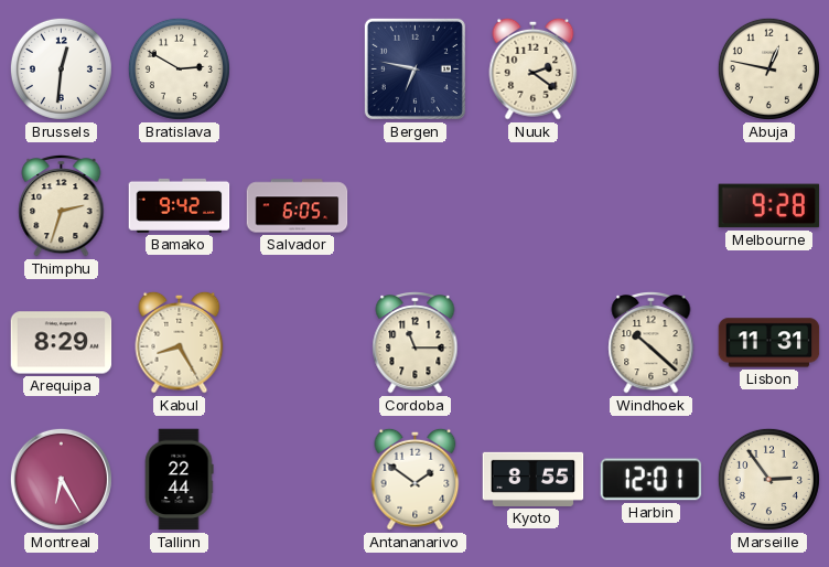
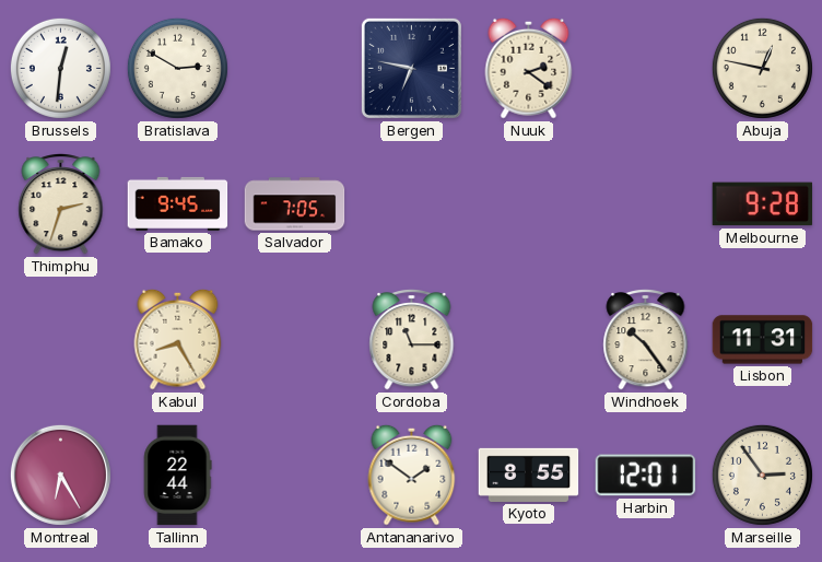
Bamako: 9:42 -> 9:45 (178, 203)
Salvador: 6:05 -> 7:05 (295, 204)
Arequipa: 8:29 -> none (62, 343)
Windhoek: 10:22 -> 10:24 (646, 339)
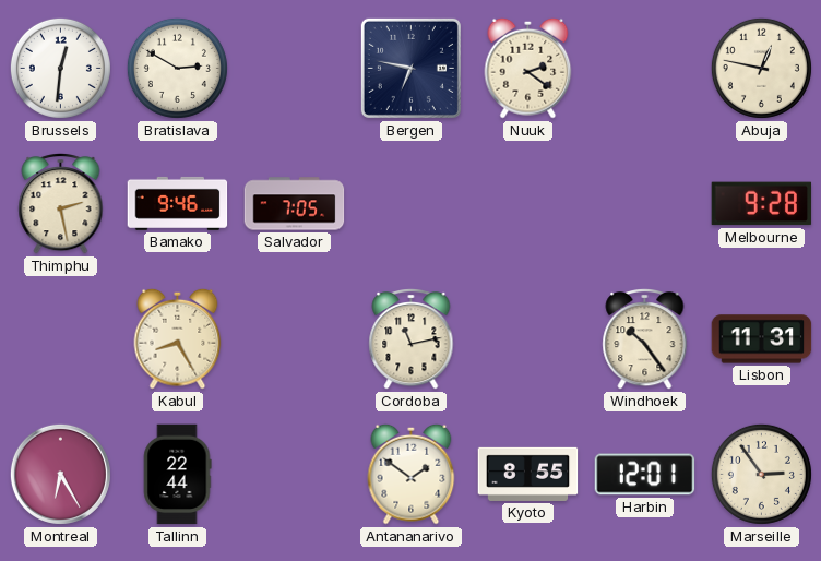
Thimphu: 2:33 -> 2:28 (61, 203)
Bamako: 9:45 -> 9:46 (178, 203)
Cordoba: 11:15 -> 11:13 (412, 338)
